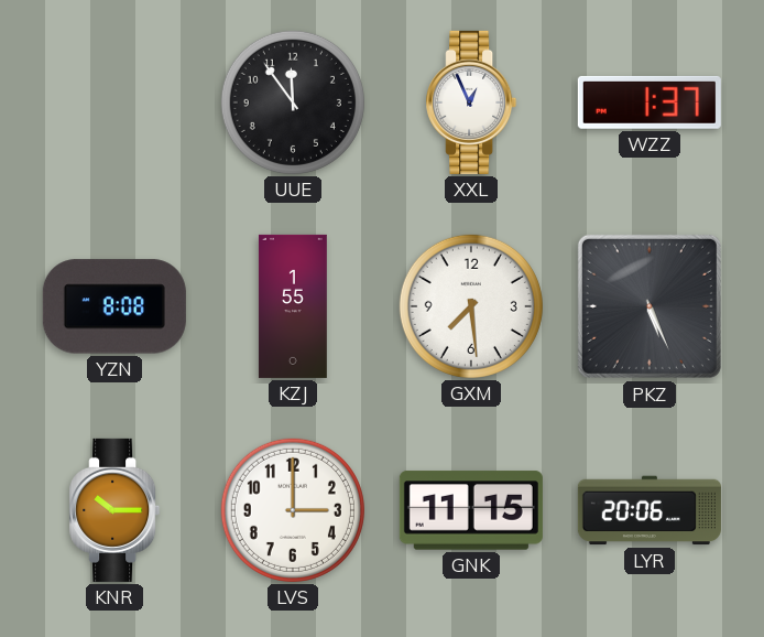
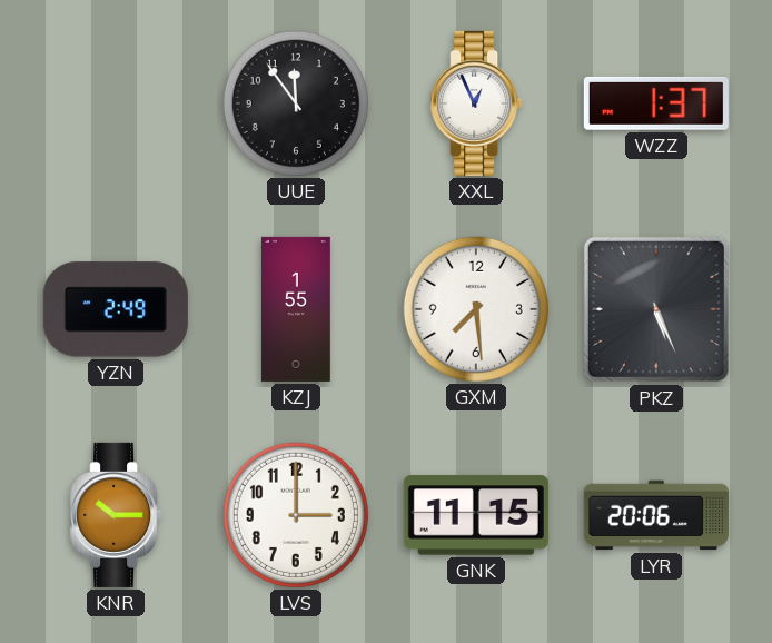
YZN: 8:08 -> 2:49 (116, 309)
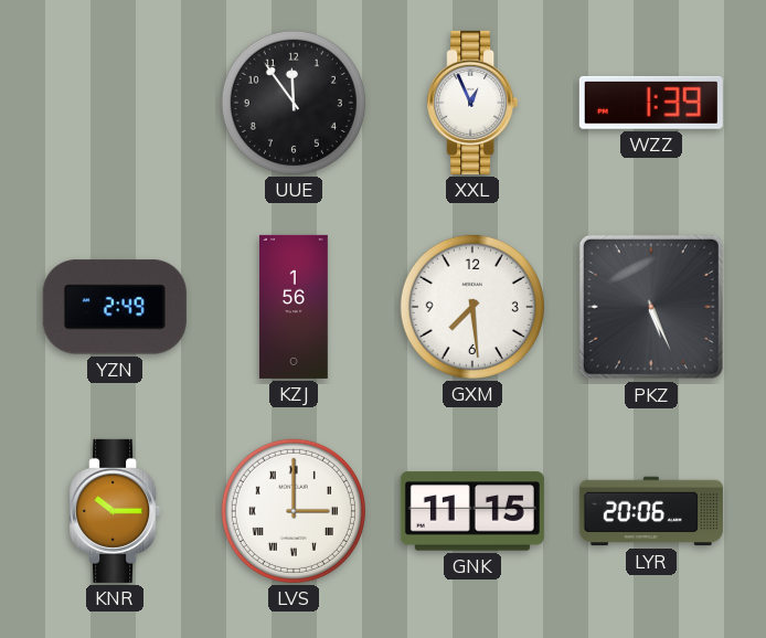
WZZ: 1:37 -> 1:39 (651, 103)
KZJ: 1:55 -> 1:56 (294, 307)
LVS numerals: Arabic -> Roman (294, 511)
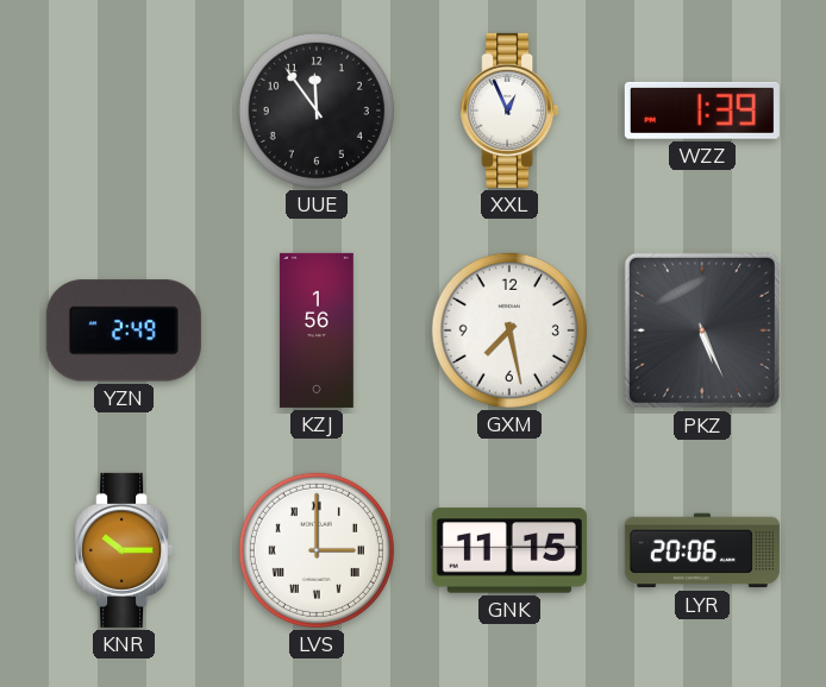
GXM: 7:29 -> 7:28 (509, 330)
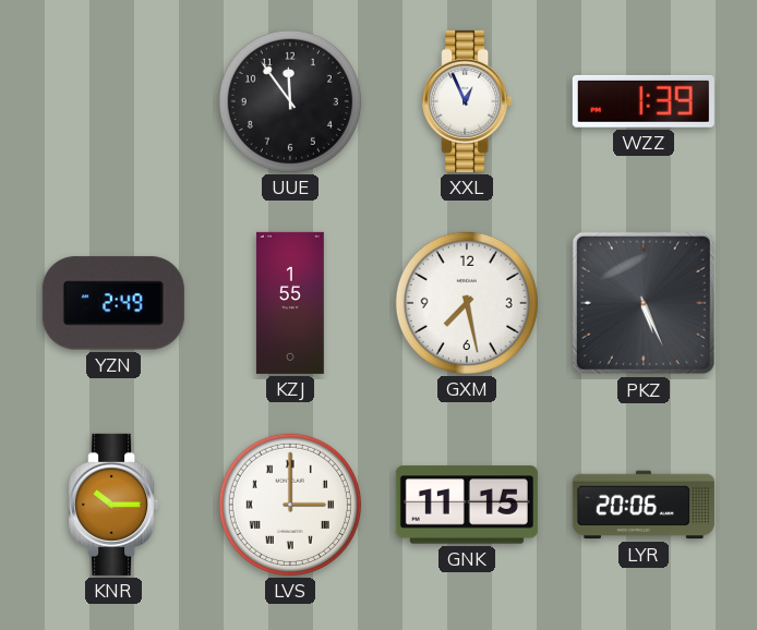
KZJ: 1:56 -> 1:55 (290, 303)
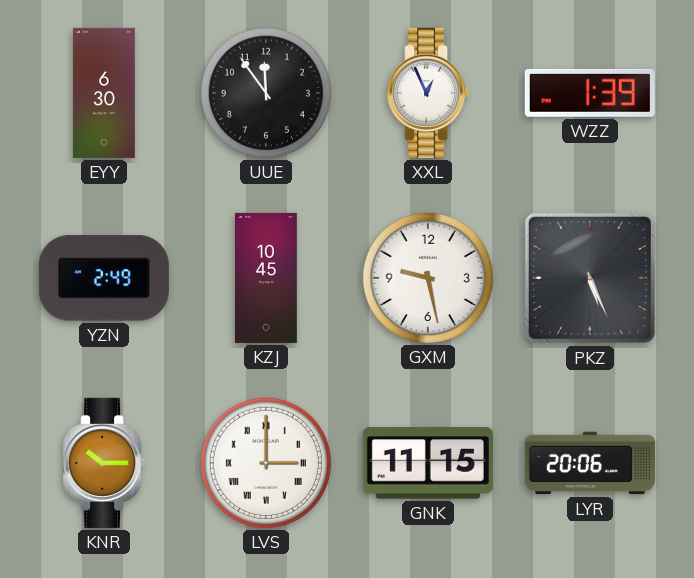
EYY: none -> 6:30 (104, 93)
KZJ: 1:55 -> 10:45 (266, 278)
GXM: 7:28 -> 9:28 (428, 278)
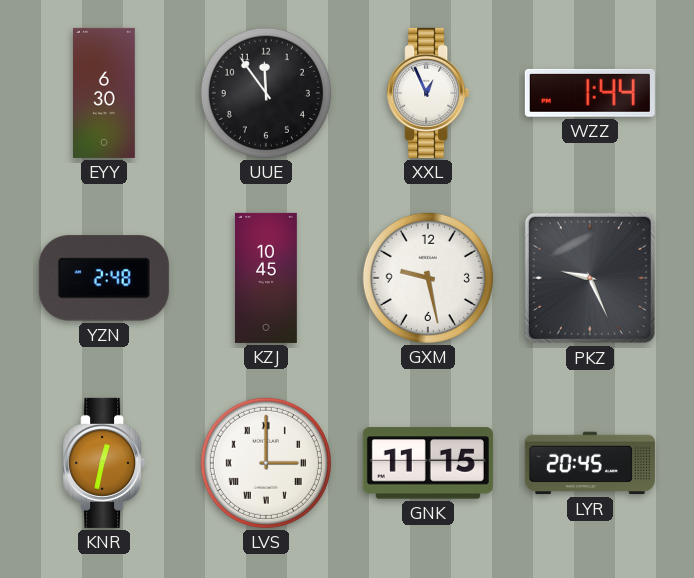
WZZ: 1:39 -> 1:44 (590, 93)
YZN: 2:49 -> 2:48 (104, 278)
PKZ: 5:26 -> 9:26 (590, 278)
KNR: 10:15 -> 12:32 (104, 463)
LYR: 20:06 -> 20:45 (590, 463)
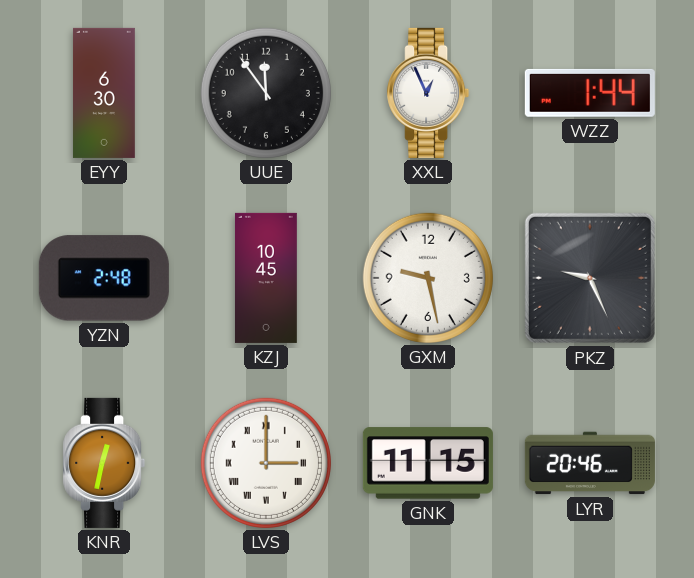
LYR: 20:45 -> 20:46 (590, 463)
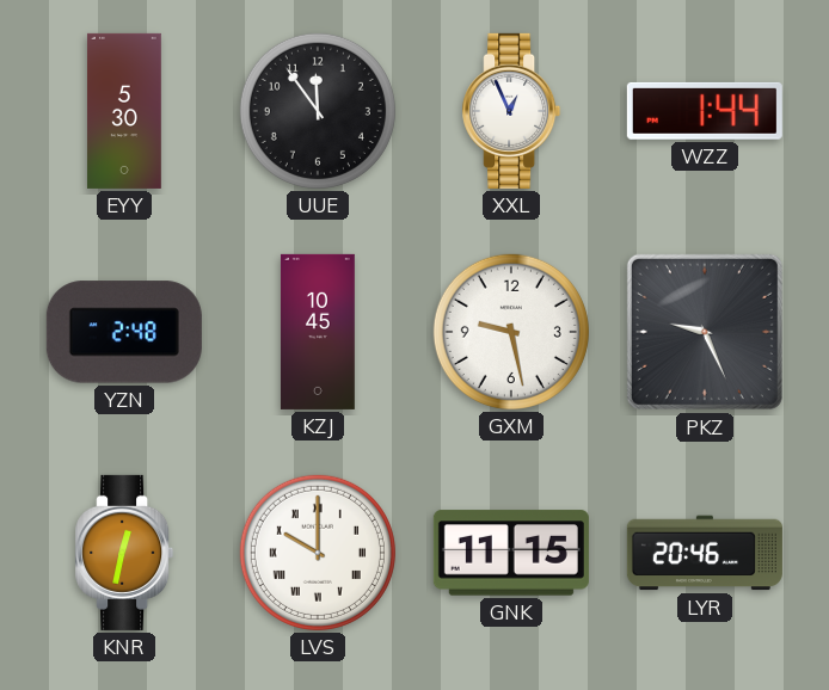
EYY: 6:30 -> 5:30 (124, 111)
LVS: 3:00 -> 10:00 (318, 553)
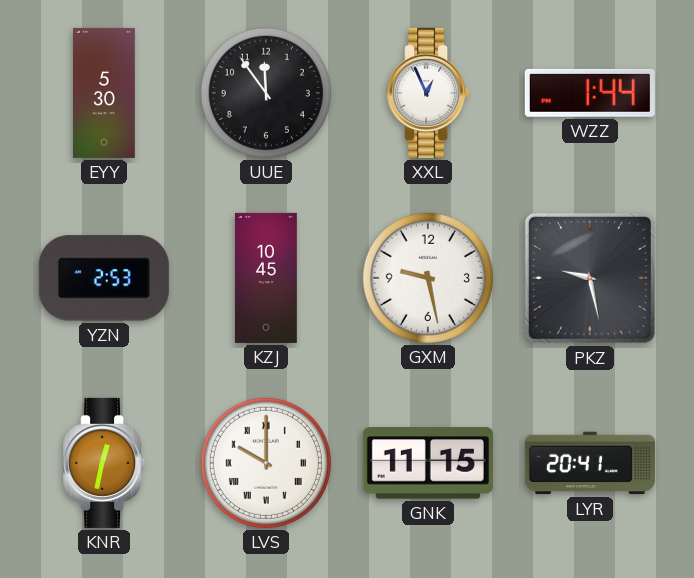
YZN: 2:48 -> 2:53 (104, 278)
PKZ: 9:26 -> 9:28 (590, 278)
LYR: 20:46 -> 20:41 (590, 463)
